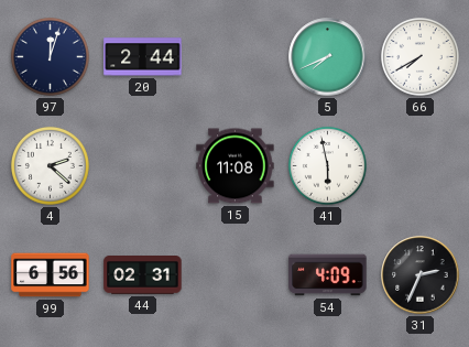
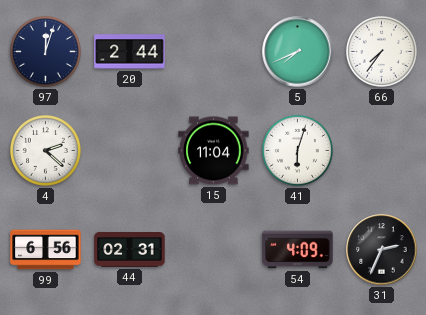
66: 7:40 -> 7:36 (381, 51)
15: 11:08 -> 11:04 (214, 151)
41: 5:58 -> 6:03 (297, 150)
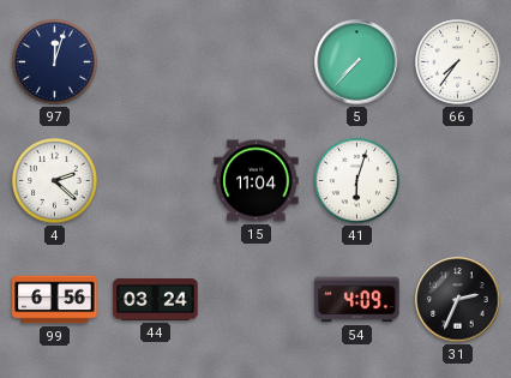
20: 2:44 -> none (130, 52)
5: 7:41 -> 7:37 (357, 62)
44: 02:31 -> 03:24 (156, 300)
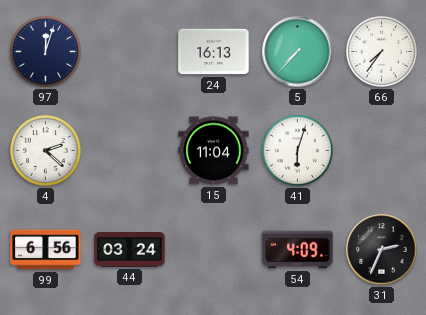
24: none -> 16:13 (214, 52)
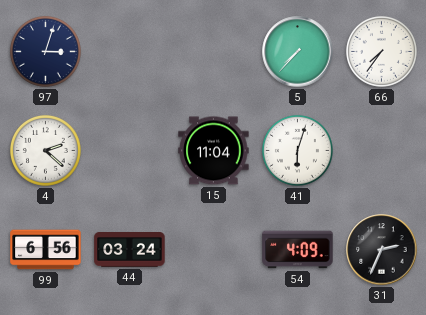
97: 12:03 -> 3:03 (45, 51)
24: 16:13 -> none (214, 52)
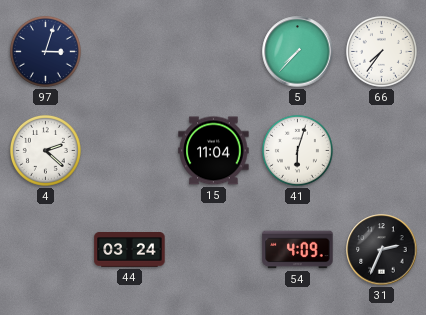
99: 6:56 -> none (46, 250)
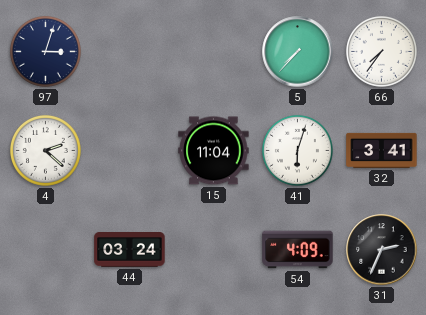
32: none -> 3:41 (382, 150)
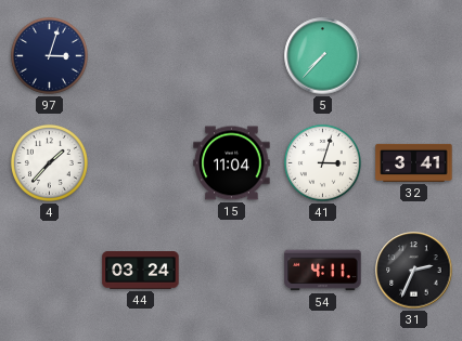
66: 7:36 -> none (381, 51)
4: 2:22 -> 1:37 (49, 162)
41: 6:03 -> 3:03 (322, 162)
54: 4:09 -> 4:11 (323, 271)
